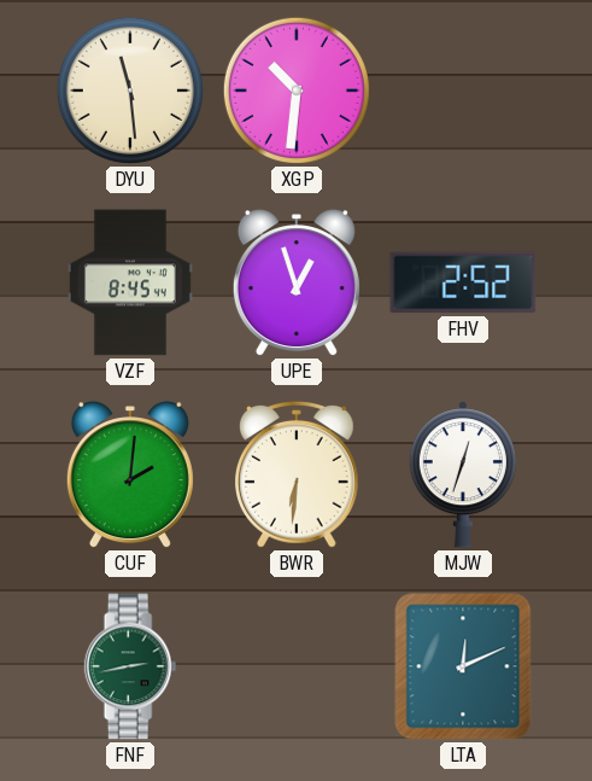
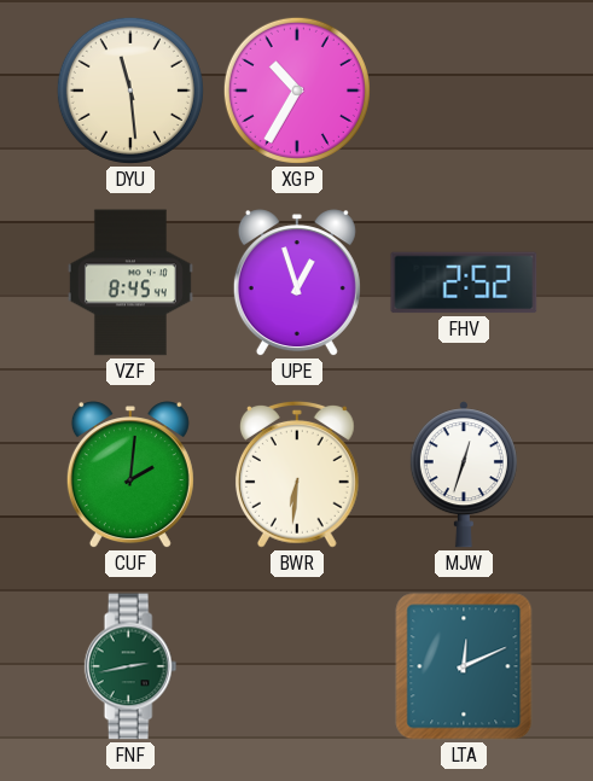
XGP: 10:31 -> 10:35 (297, 91)
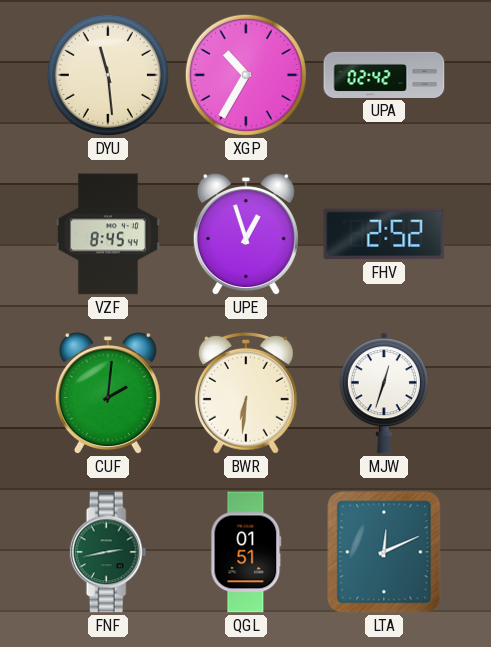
UPA: none -> 02:42 (384, 75)
QGL: none -> 01:51 (246, 552)
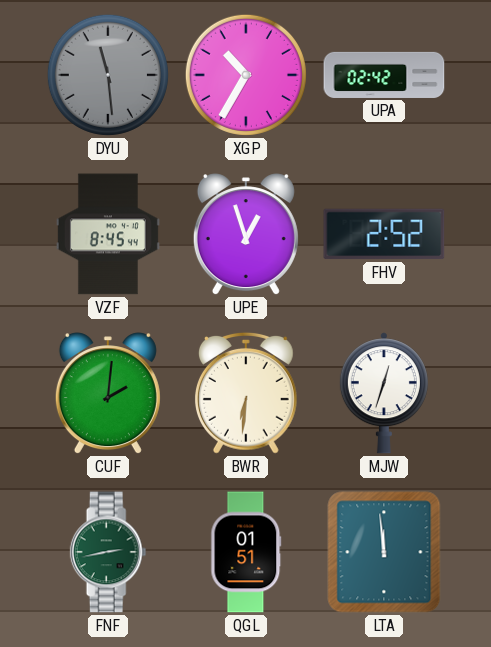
DYU dial: cream -> grey (108, 75)
LTA: 12:11 -> 11:59 (384, 552)
